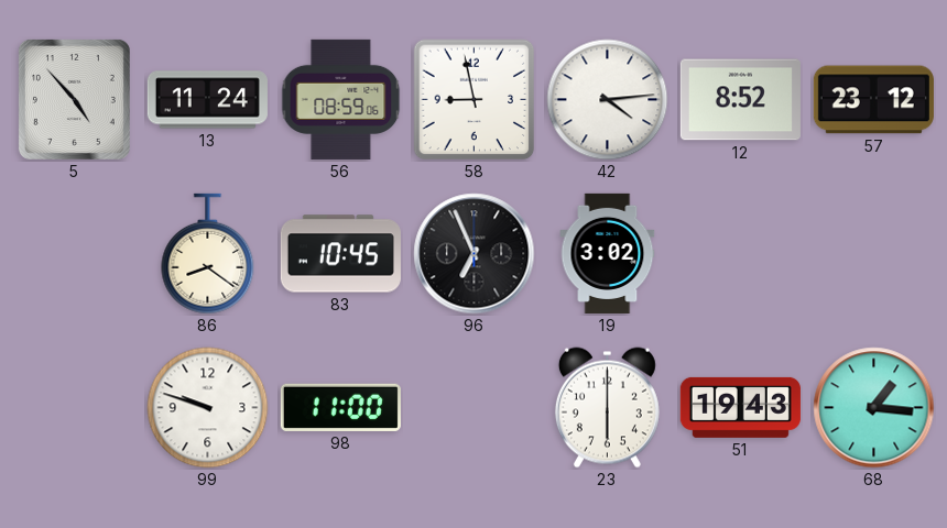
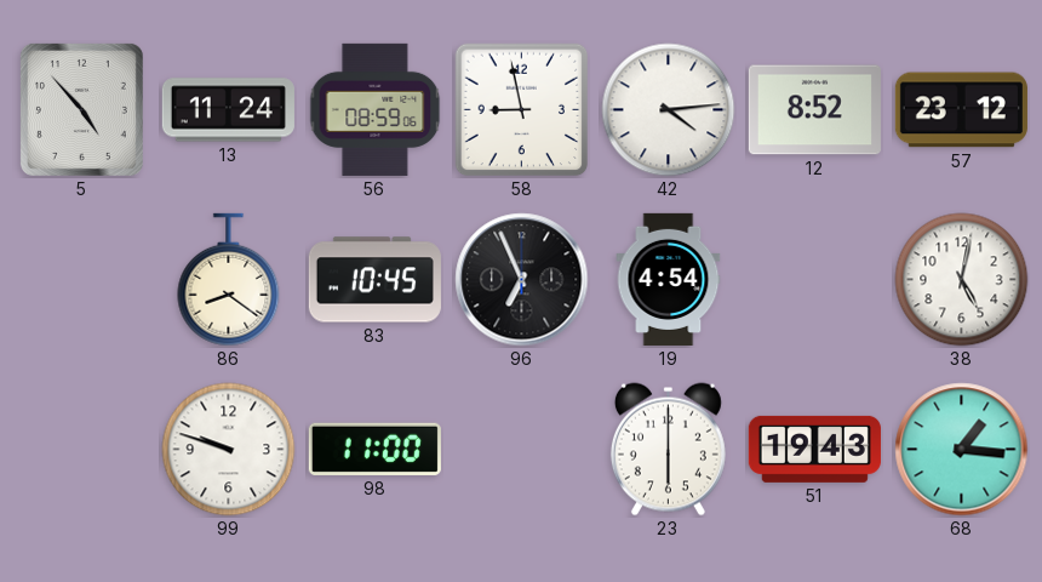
19: 3:02 -> 4:54 (669, 279)
38: none -> 5:02 (962, 280)
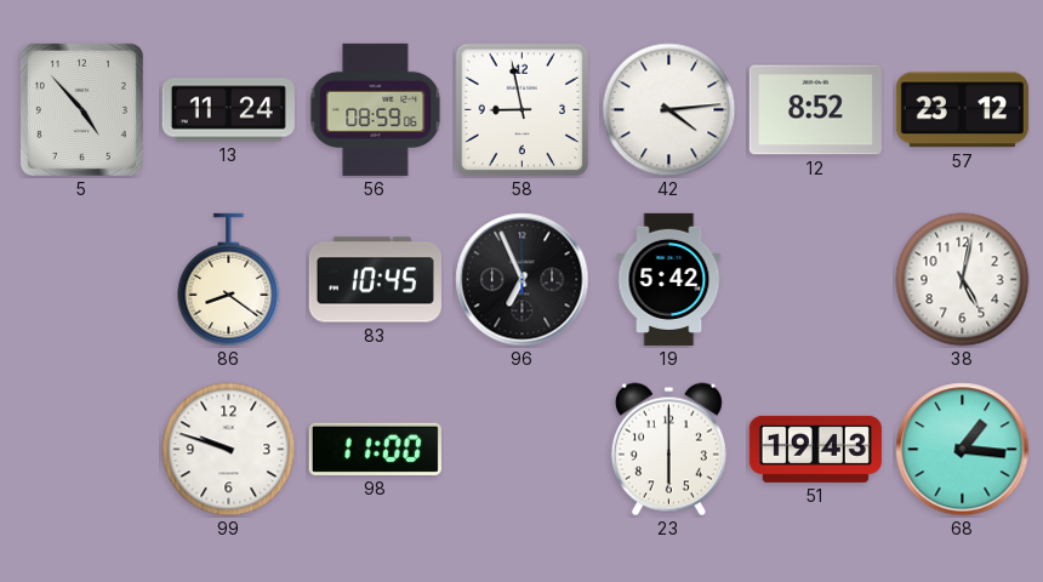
19: 4:54 -> 5:42 (669, 279)
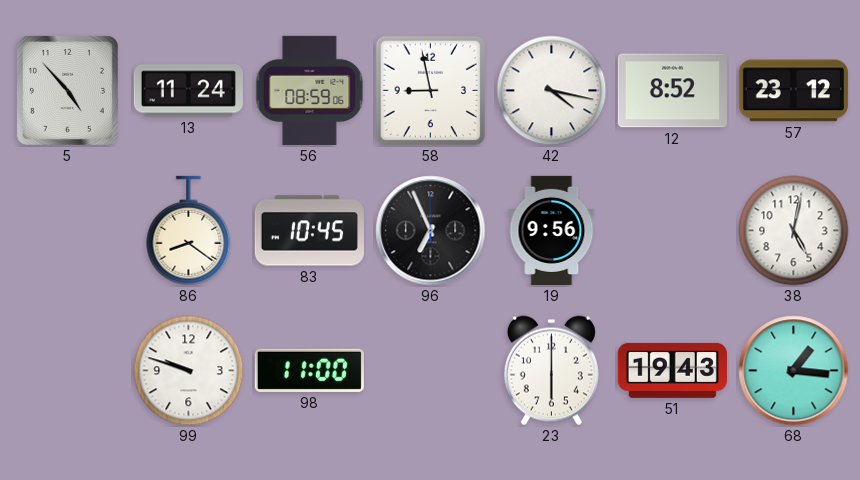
42: 4:14 -> 4:17 (552, 91)
19: 5:42 -> 9:56 (552, 230)
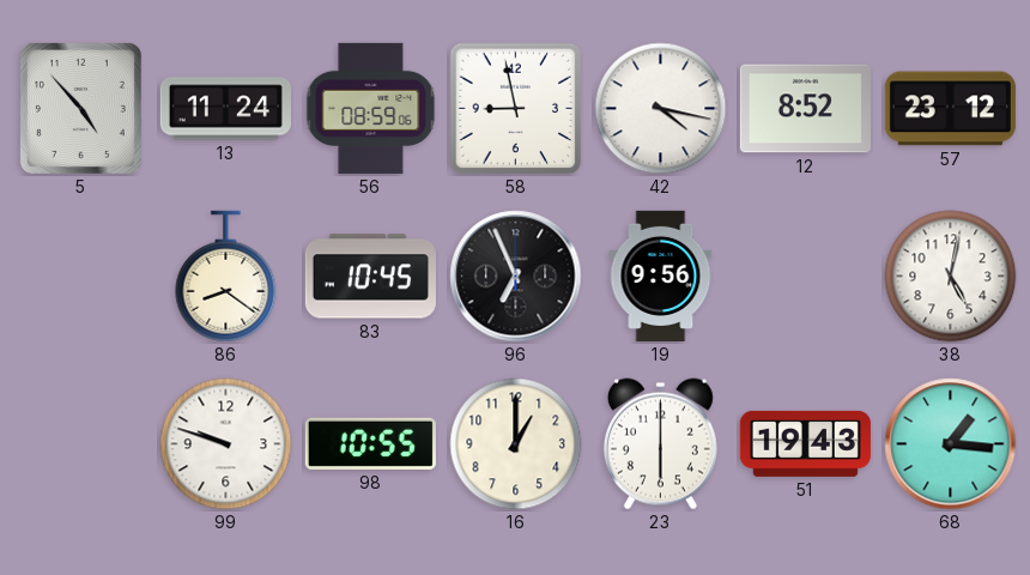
98: 11:00 -> 10:55 (370, 443)
16: none -> 1:00 (516, 444)
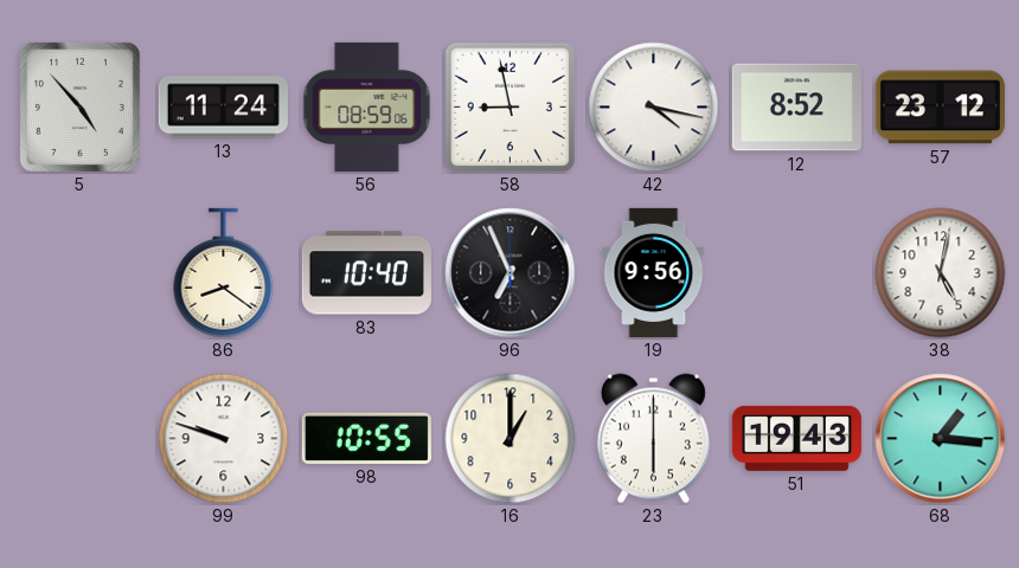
83: 10:45 -> 10:40 (366, 273)
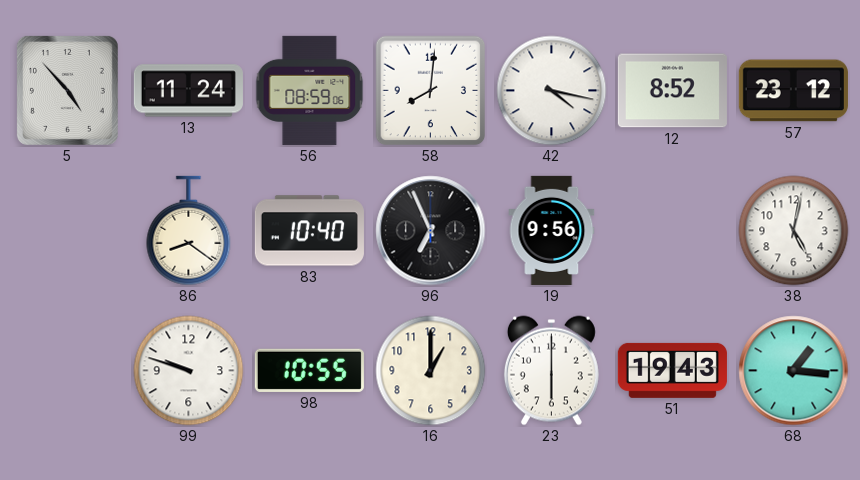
58: 8:58 -> 8:01 (431, 91)
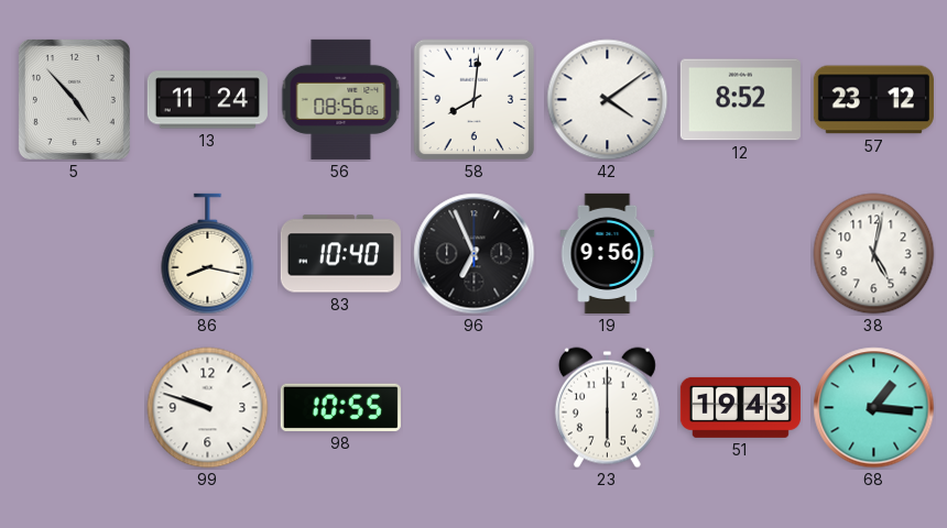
56: 08:59 -> 08:56 (341, 99)
42: 4:17 -> 4:09 (608, 100)
86: 8:21 -> 8:17 (208, 254)
16: 1:00 -> none (431, 371)
